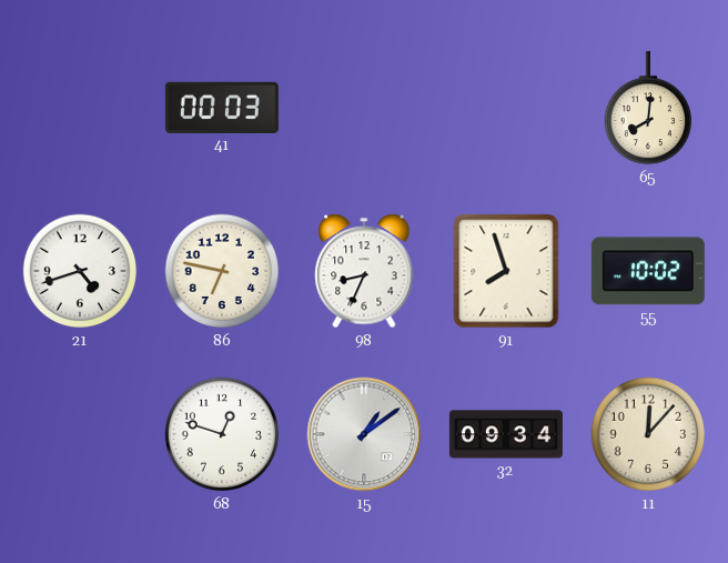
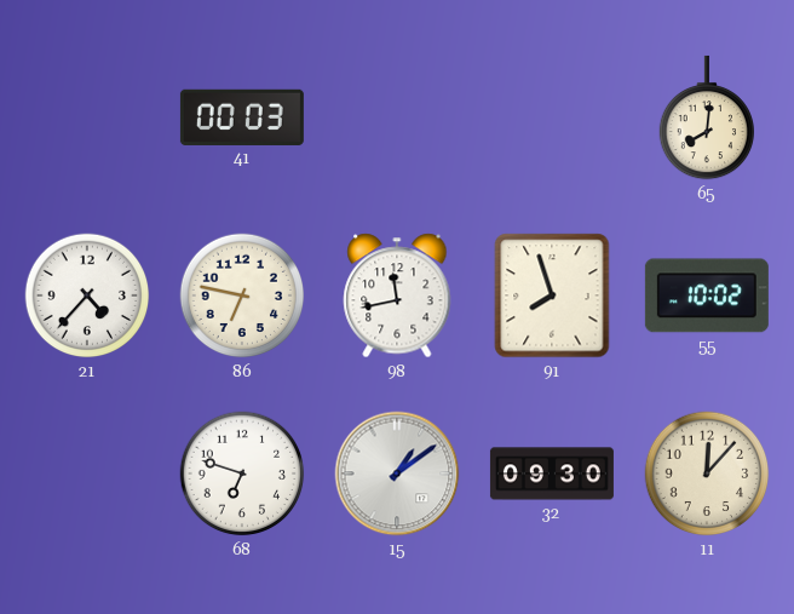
21: 4:42 -> 4:37 (87, 295)
98: 8:34 -> 11:43 (397, 295)
68: 12:48 -> 6:48 (242, 474)
32: 09:34 -> 09:30 (552, 474)
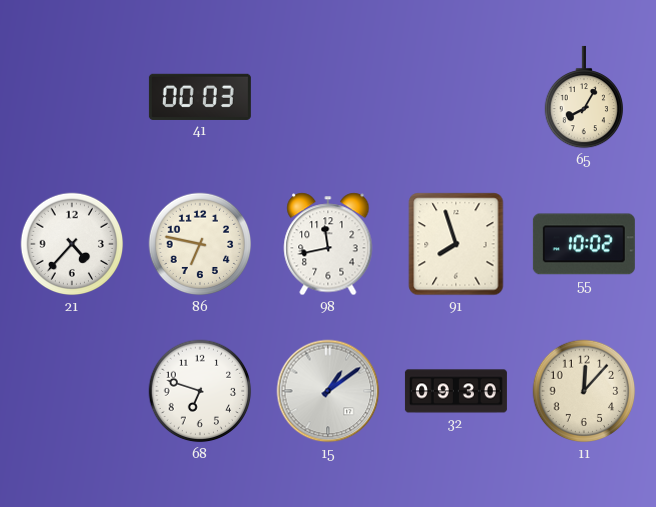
65: 8:01 -> 8:05 (583, 97)
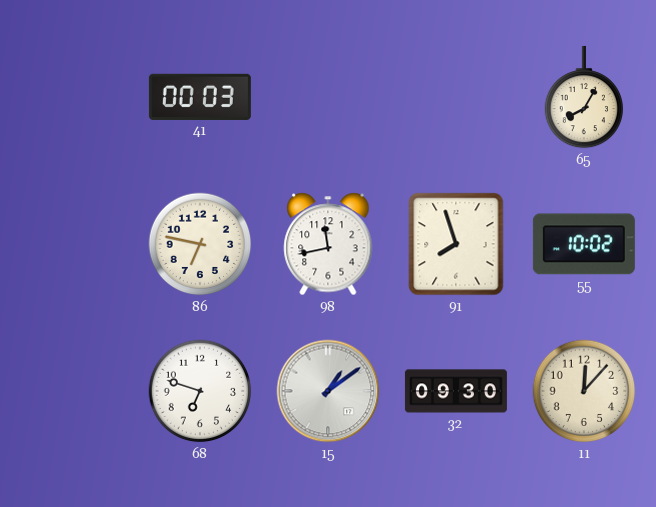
21: 4:37 -> none (72, 244)
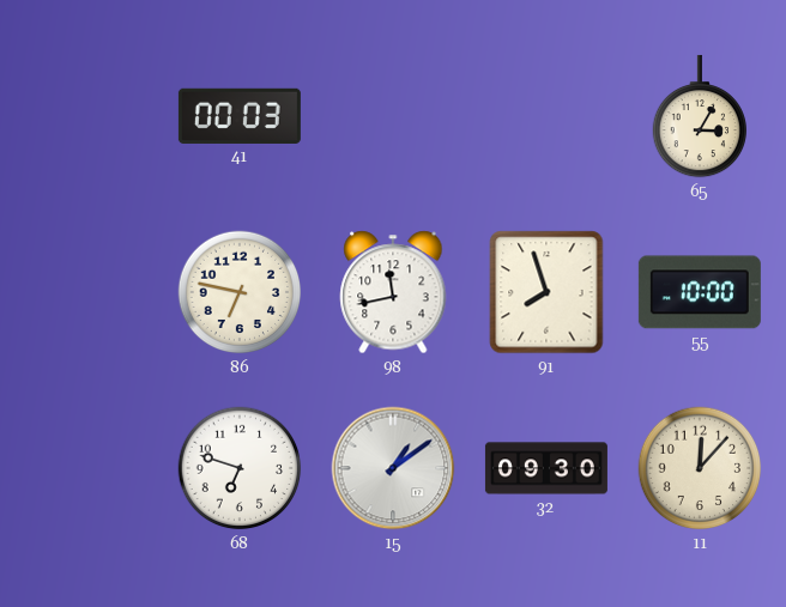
65: 8:05 -> 3:05 (699, 116)
55: 10:02 -> 10:00 (700, 292)
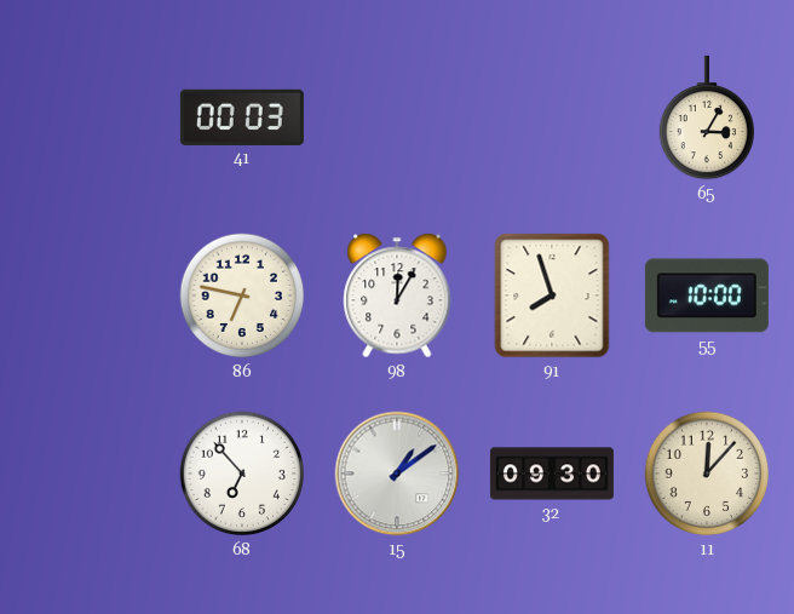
98: 11:43 -> 12:05 (397, 295)
68: 6:48 -> 6:53 (242, 474)
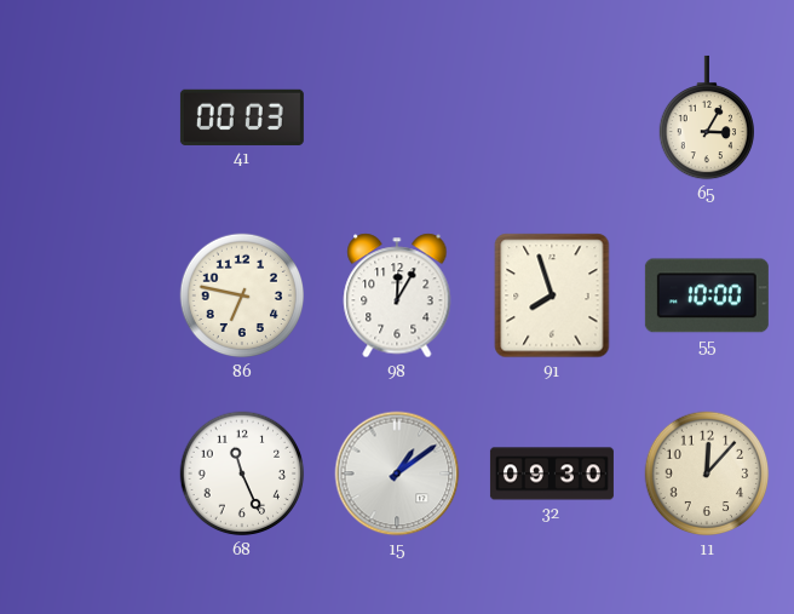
68: 6:53 -> 11:26 (242, 474)
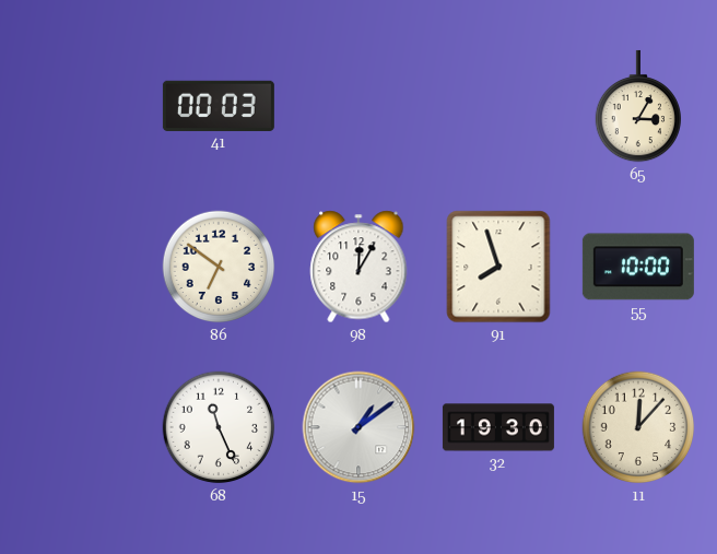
86: 6:47 -> 6:51 (219, 267)
32: 09:30 -> 19:30 (498, 427)
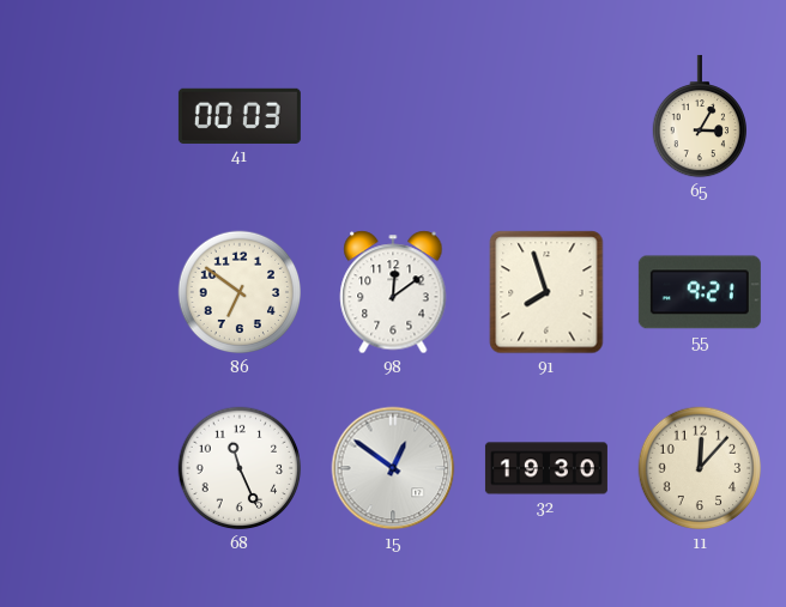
98: 12:05 -> 12:09 (393, 292)
55: 10:00 -> 9:21 (700, 292)
15: 1:09 -> 12:51 (393, 468)
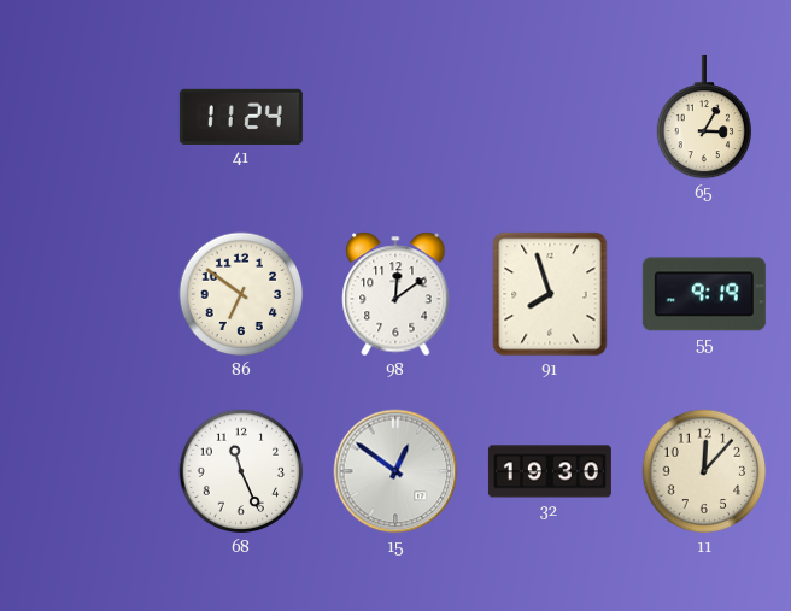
41: 00:03 -> 11:24 (241, 117)
55: 9:21 -> 9:19 (704, 294)
